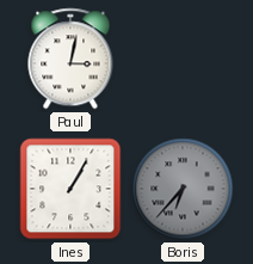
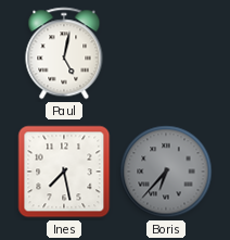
Paul: 3:02 -> 5:02 (64, 53)
Ines: 1:05 -> 7:28 (64, 172)
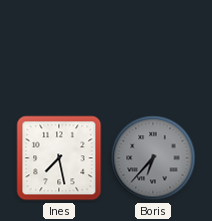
Paul: 5:02 -> none (64, 53)
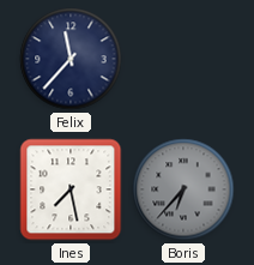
Felix: none -> 11:37 (71, 59)
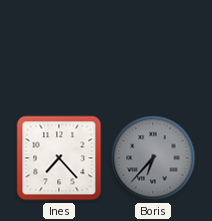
Felix: 11:37 -> none (71, 59)
Ines: 7:28 -> 7:23 (59, 158)
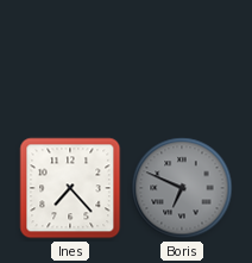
Boris: 6:37 -> 6:49 (182, 188)
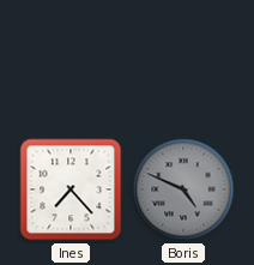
Boris: 6:49 -> 4:49 (183, 189)
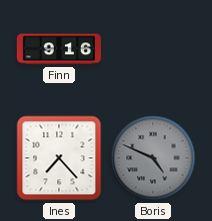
Finn: none -> 9:16 (59, 49)
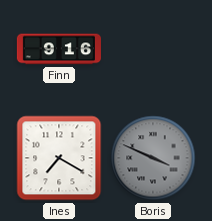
Ines: 7:23 -> 7:20 (59, 158)
Boris: 4:49 -> 3:49 (153, 158)
